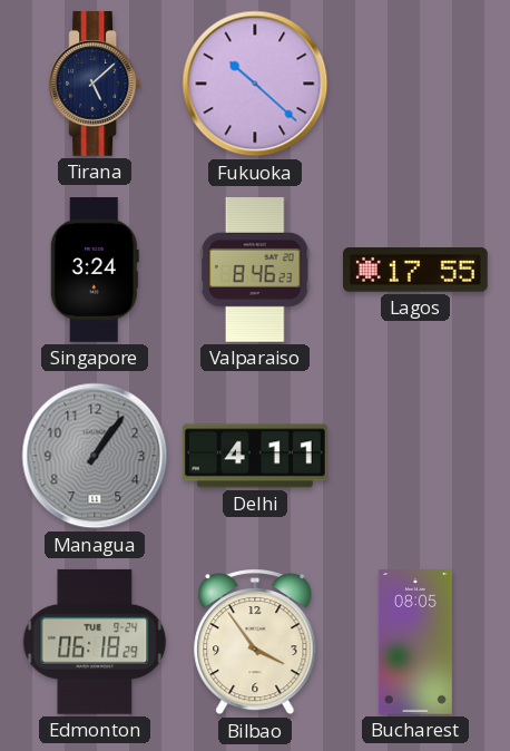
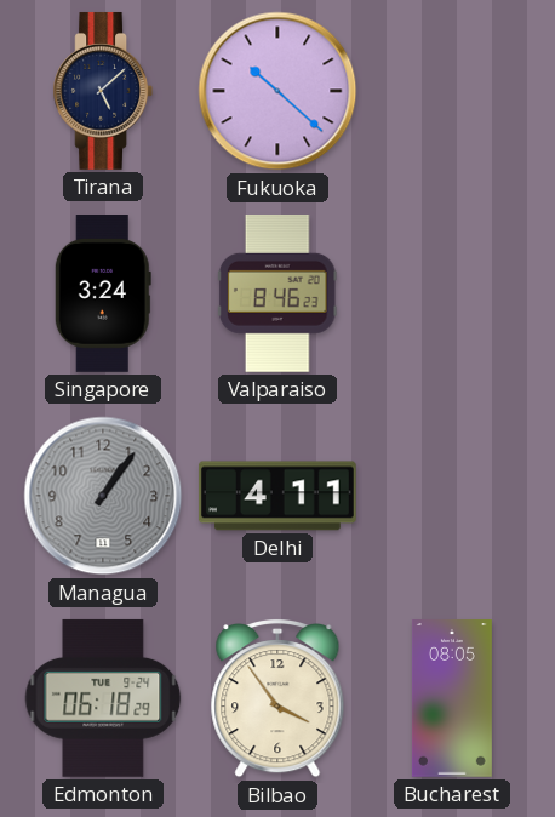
Lagos: 17:55 -> none (415, 271)
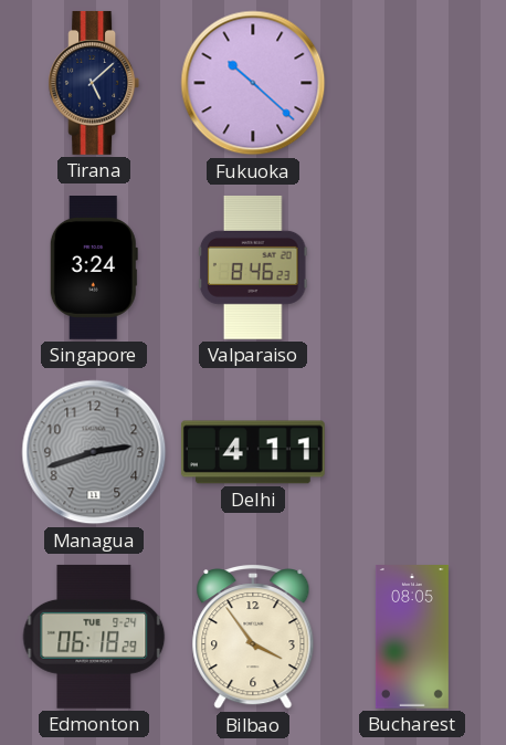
Managua: 1:06 -> 2:42 (94, 452)
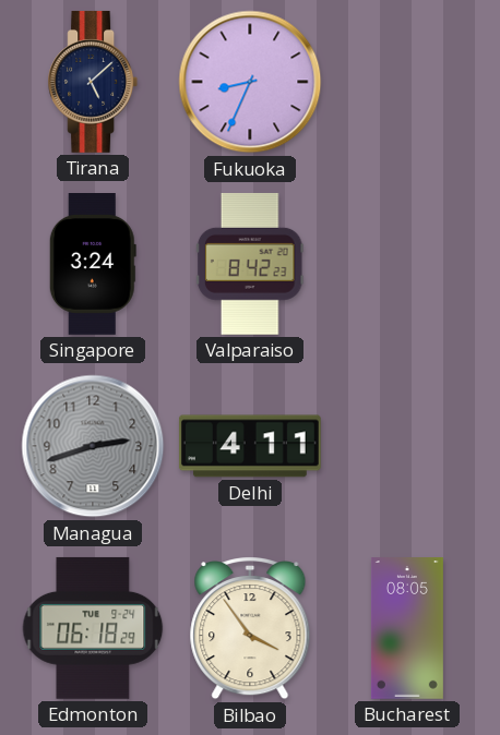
Fukuoka: 10:22 -> 8:34 (250, 82)
Valparaiso: 8:46 -> 8:42 (250, 264)
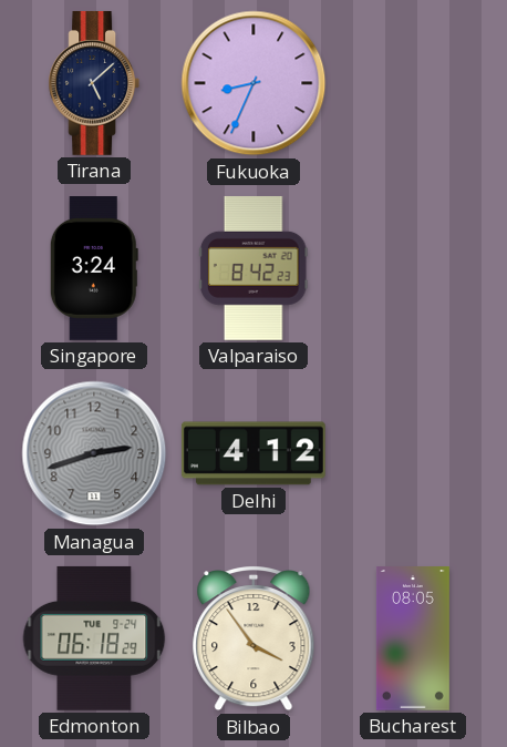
Delhi: 4:11 -> 4:12 (253, 453)
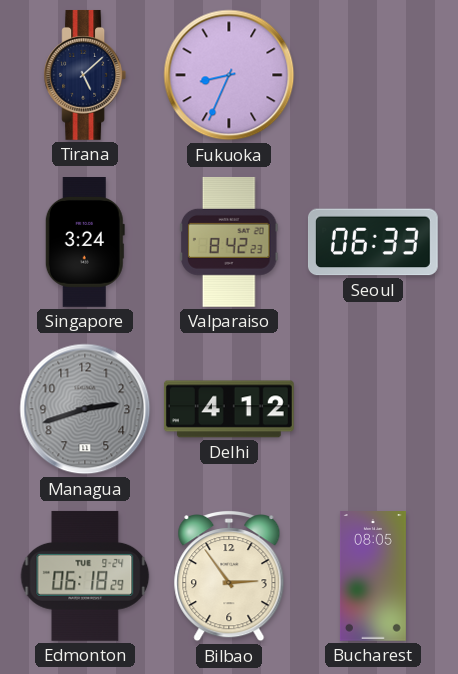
Seoul: none -> 06:33 (373, 242)
Bilbao: 3:54 -> 2:54 (229, 577)
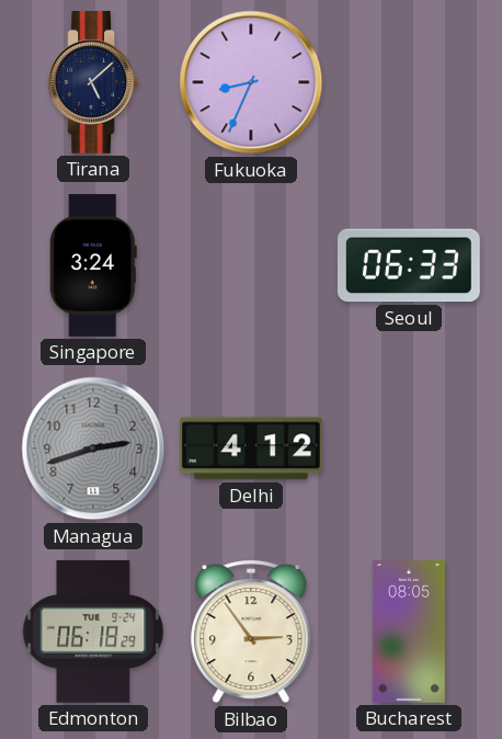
Valparaiso: 8:42 -> none (229, 242)
